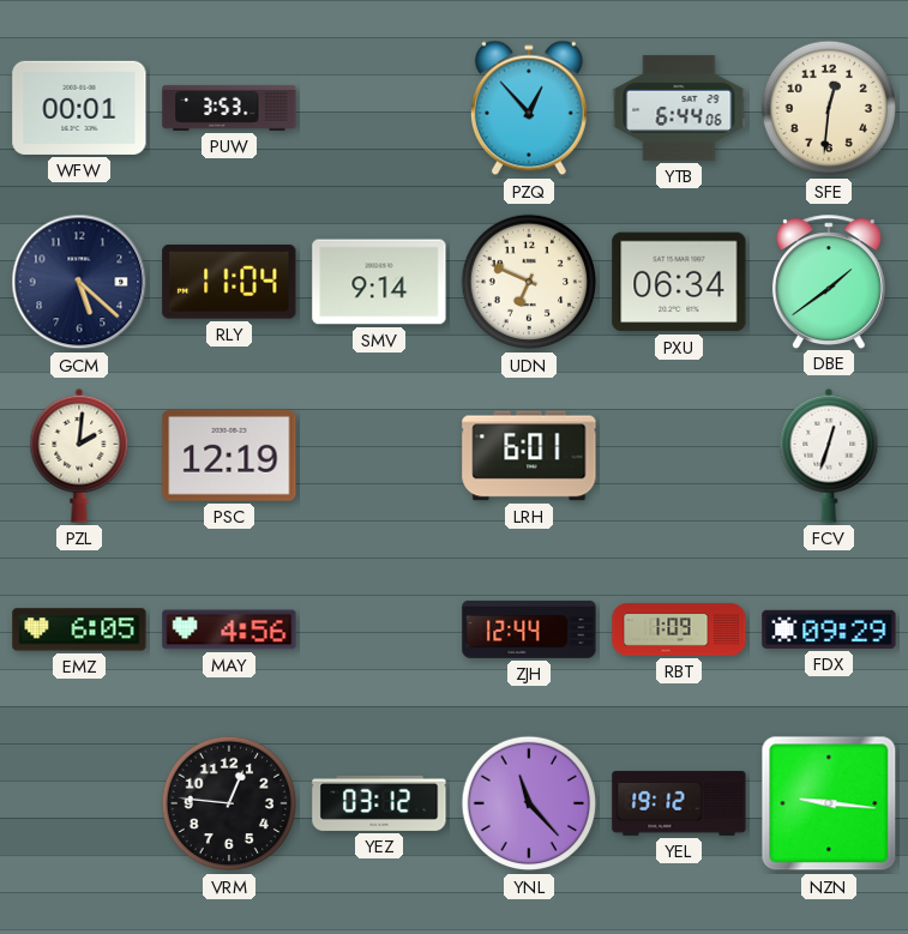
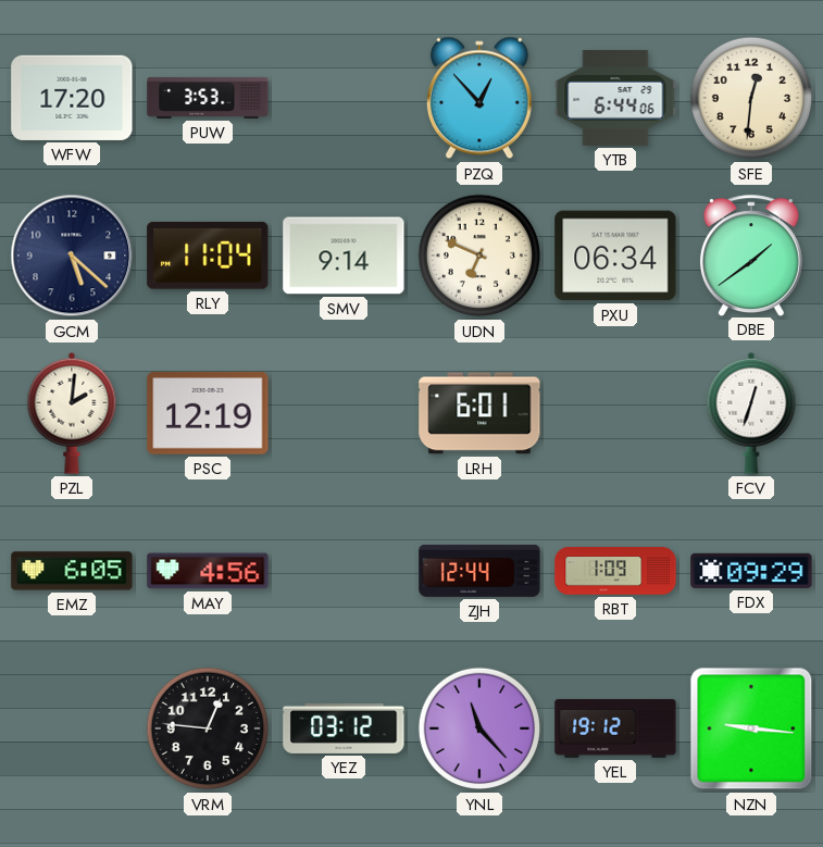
WFW: 00:01 -> 17:20 (72, 98)
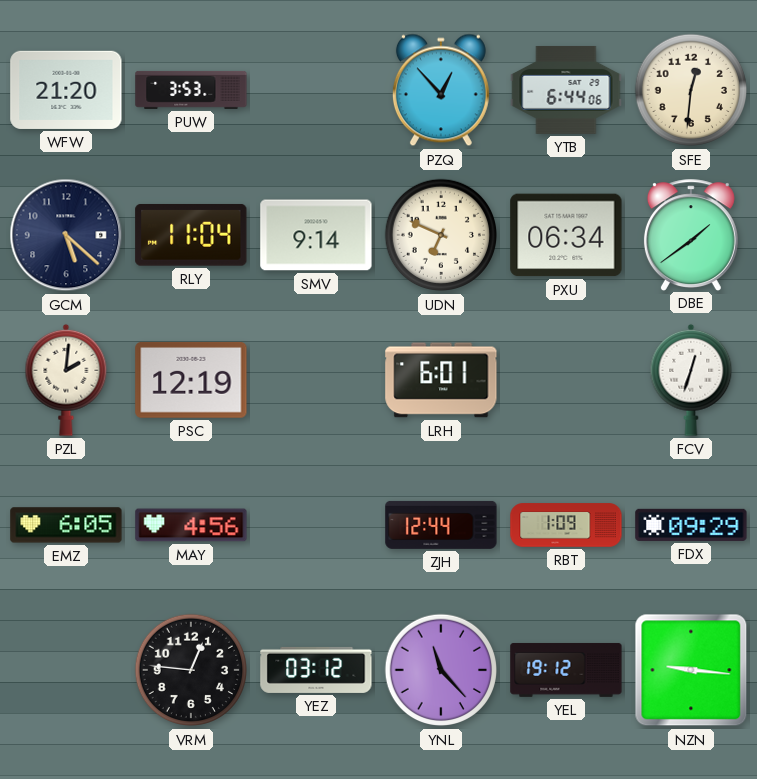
WFW: 17:20 -> 21:20 (66, 90)
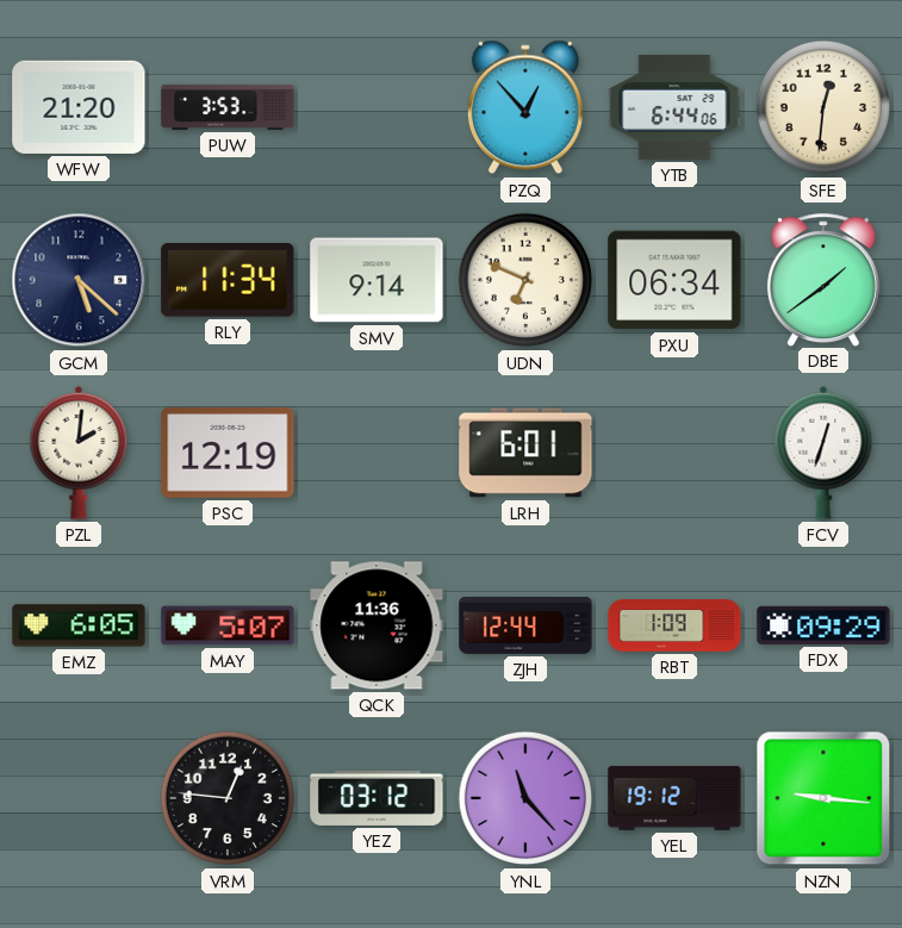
RLY: 11:04 -> 11:34 (228, 280)
MAY: 4:56 -> 5:07 (228, 625)
QCK: none -> 11:36 (377, 625)
